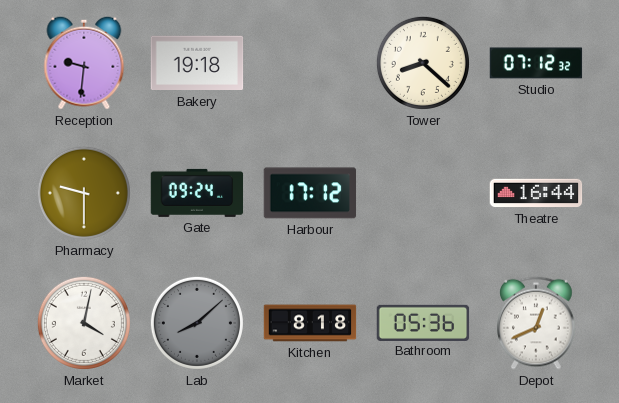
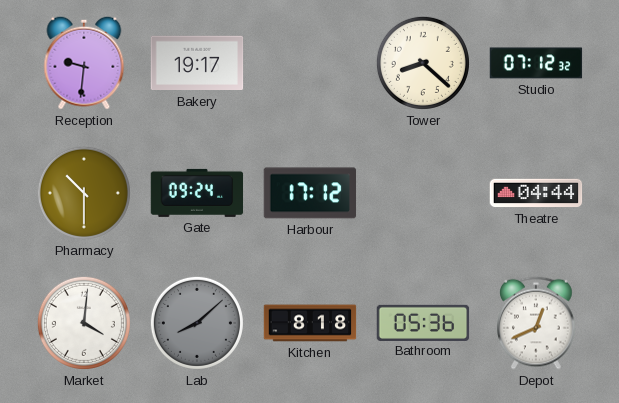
Bakery: 19:18 -> 19:17 (197, 63)
Pharmacy: 9:30 -> 10:30 (84, 193)
Theatre: 16:44 -> 04:44 (536, 193)
Market: 4:02 -> 4:01 (84, 323)
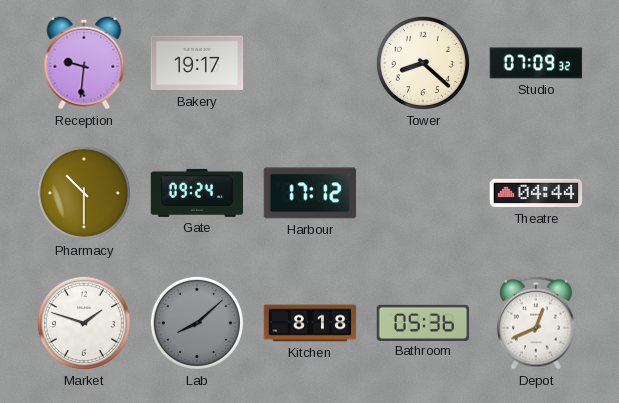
Studio: 07:12 -> 07:09 (536, 63)
Market: 4:01 -> 1:48 (84, 323)
